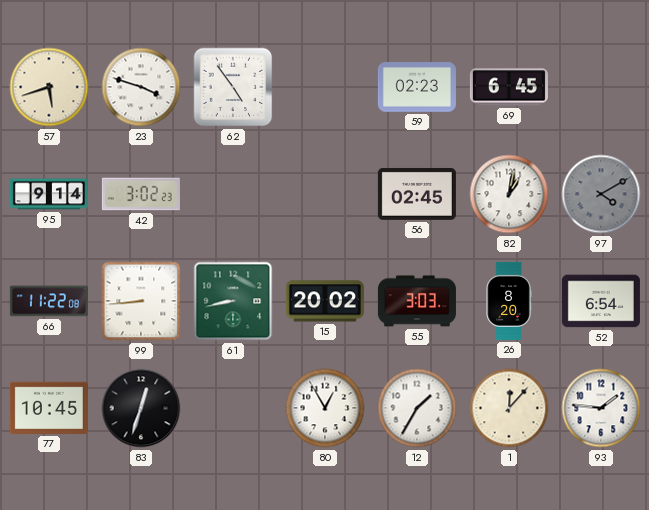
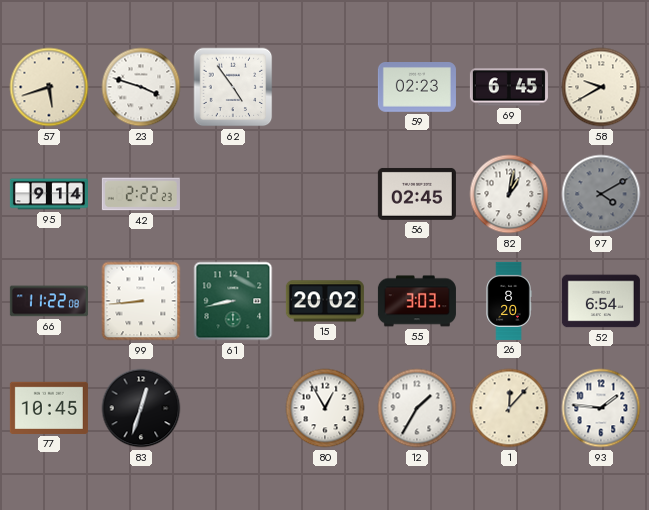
58: none -> 9:40 (601, 87)
42: 3:02 -> 2:22 (141, 194)
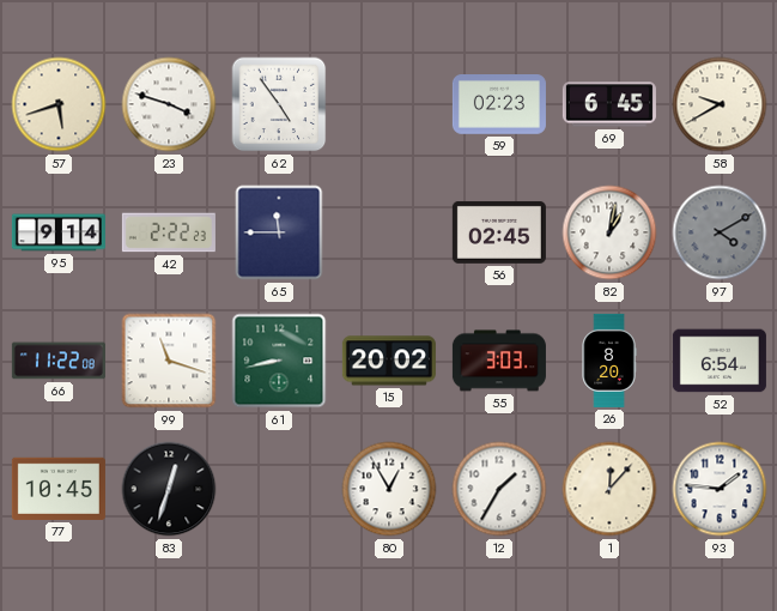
65: none -> 11:45 (279, 232)
99: 8:44 -> 11:18 (169, 361)
